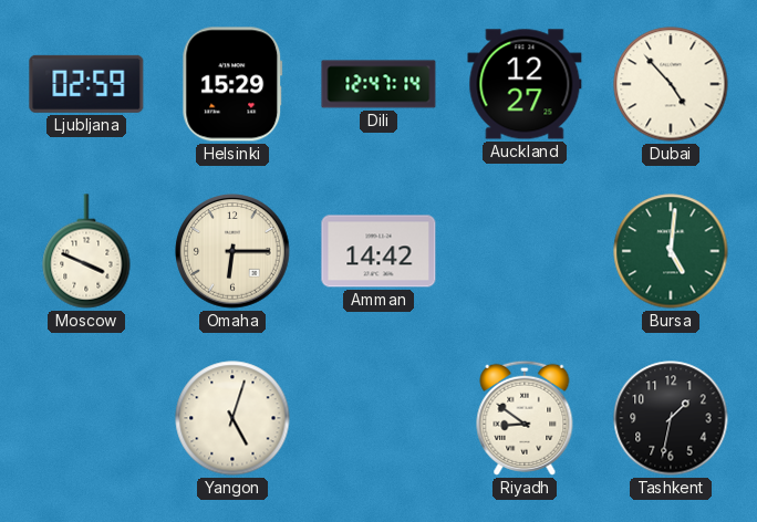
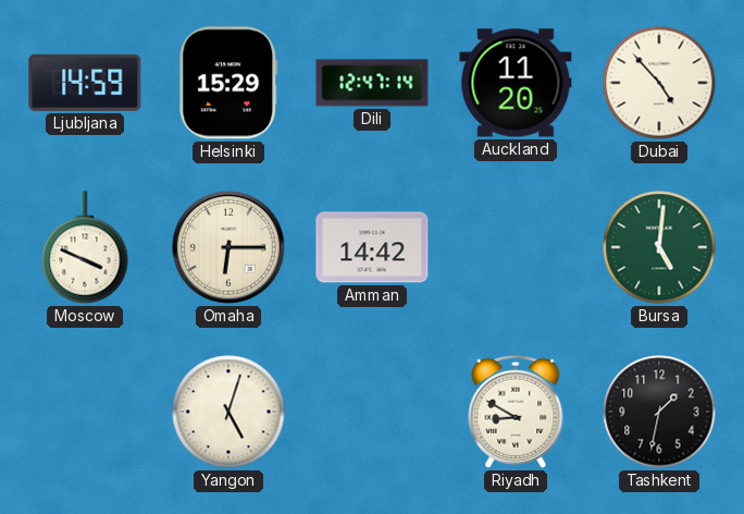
Ljubljana: 02:59 -> 14:59 (85, 83)
Auckland: 12:27 -> 11:20 (516, 83)
Riyadh: 8:51 -> 8:50 (516, 412)
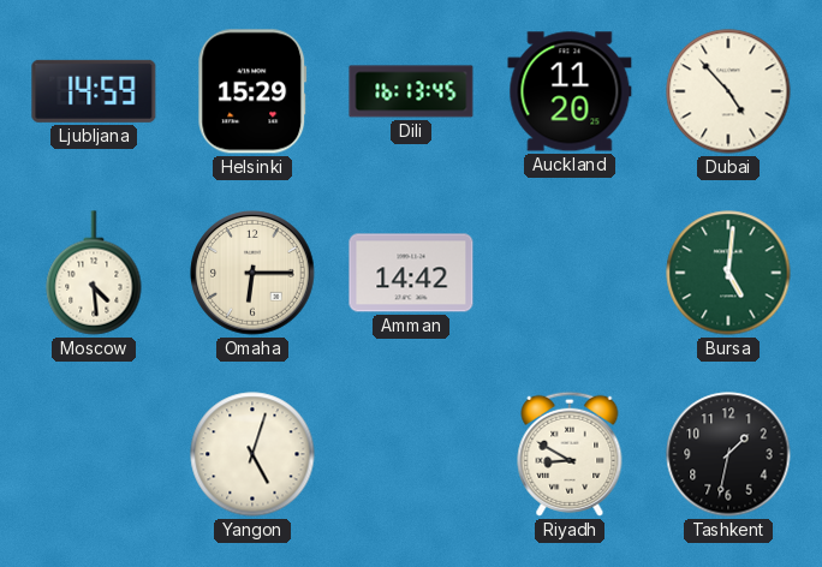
Dili: 12:47 -> 16:13 (411, 91)
Moscow: 3:49 -> 4:29 (94, 273)
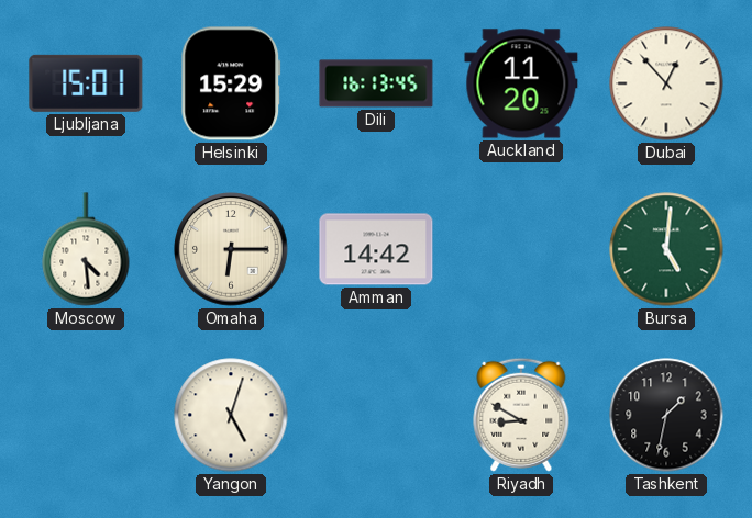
Ljubljana: 14:59 -> 15:01 (86, 83)
Dubai: 4:53 -> 12:53 (666, 83)
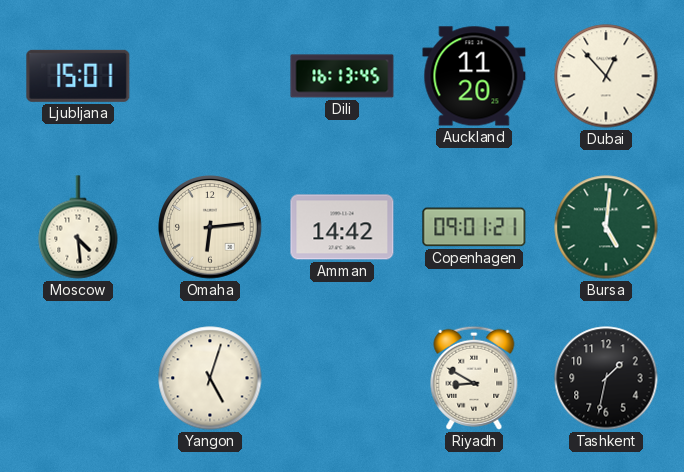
Helsinki: 15:29 -> none (231, 83)
Omaha: 6:15 -> 6:14 (210, 227)
Copenhagen: none -> 09:01 (474, 227)
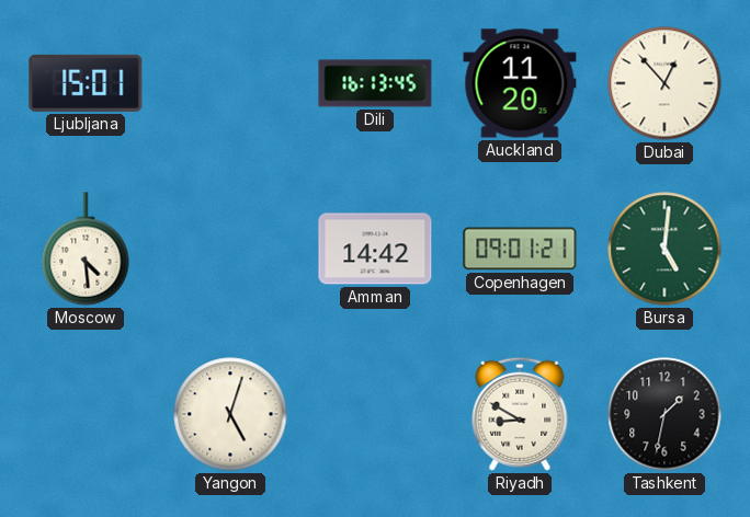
Omaha: 6:14 -> none (210, 227)
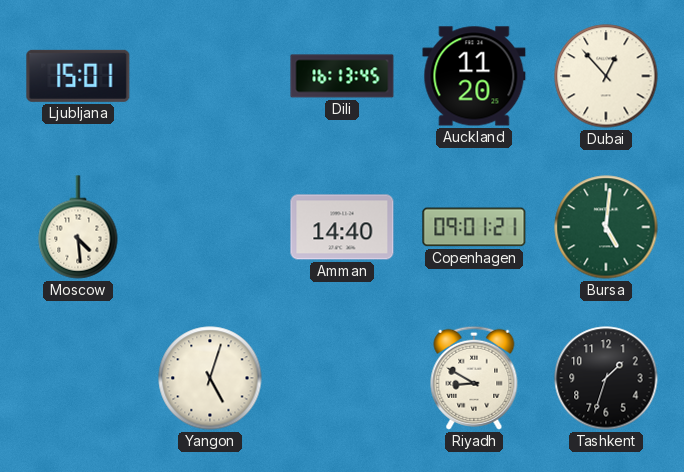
Amman: 14:42 -> 14:40 (342, 227)
Tashkent: 1:32 -> 1:33 (606, 378)
